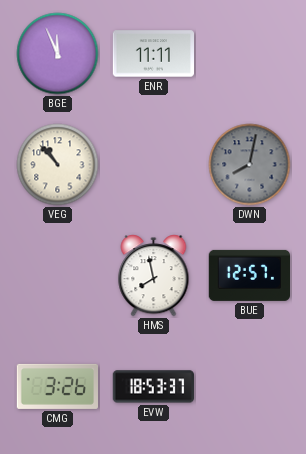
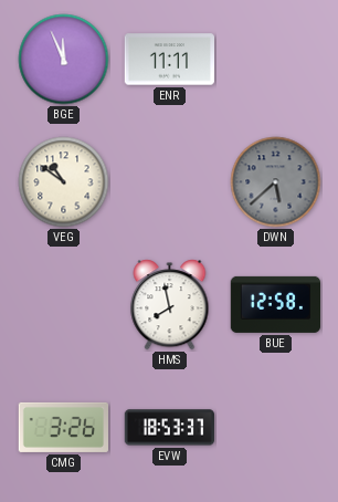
VEG: 10:53 -> 10:51 (64, 182)
DWN: 8:02 -> 5:38 (276, 182)
BUE: 12:57 -> 12:58 (275, 304)
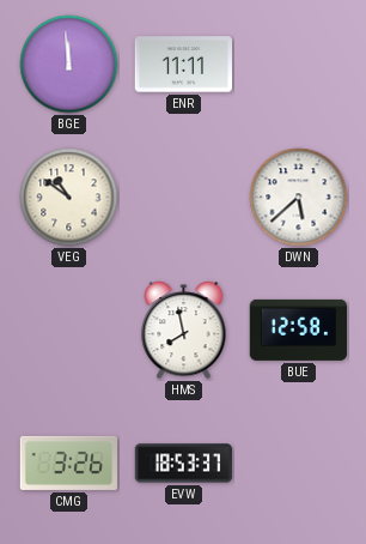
BGE: 11:56 -> 11:59 (69, 65)
DWN dial: grey -> white (299, 198)
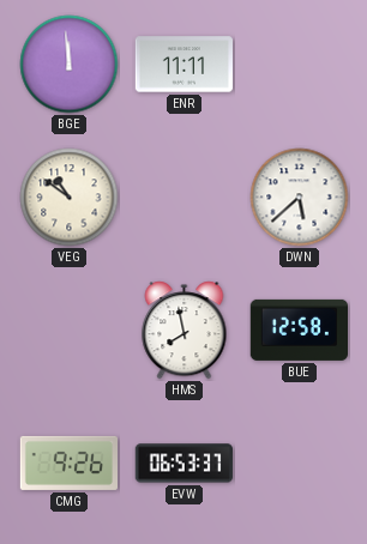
CMG: 3:26 -> 9:26 (68, 463)
EVW: 18:53 -> 06:53 (183, 464)
